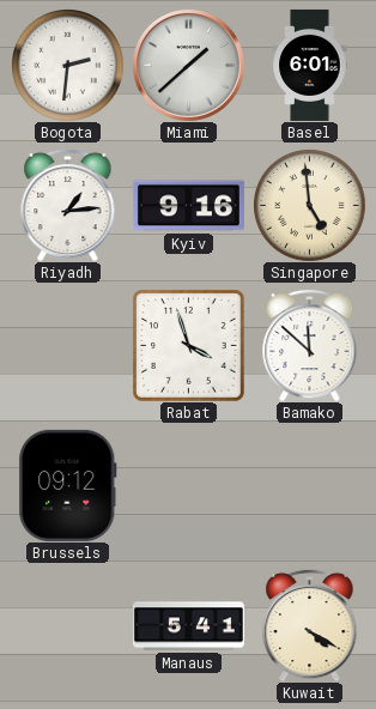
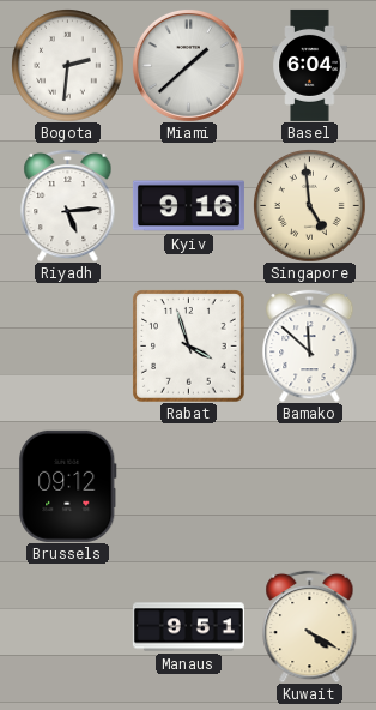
Basel: 6:01 -> 6:04 (310, 65)
Riyadh: 1:14 -> 5:14 (68, 205)
Manaus: 5:41 -> 9:51 (188, 627)
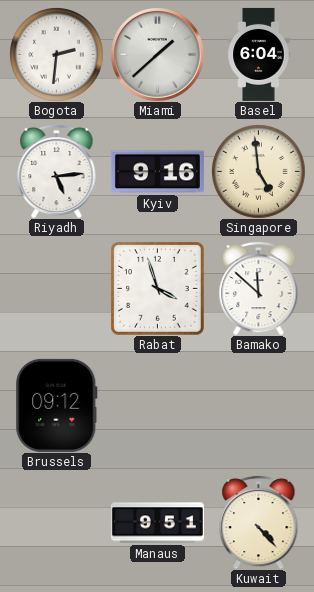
Kuwait: 4:20 -> 4:23 (259, 522)
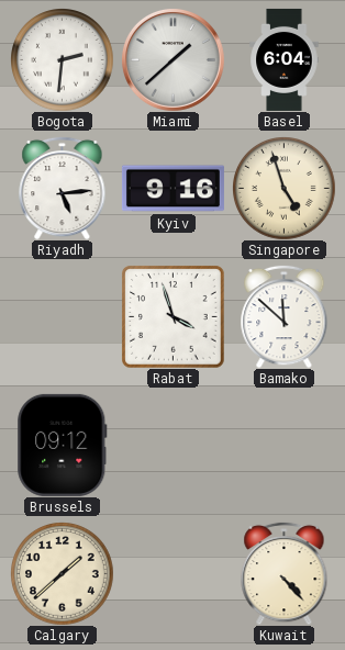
Singapore: 4:59 -> 4:57 (283, 188)
Calgary: none -> 1:38 (62, 573)
Manaus: 9:51 -> none (157, 523)
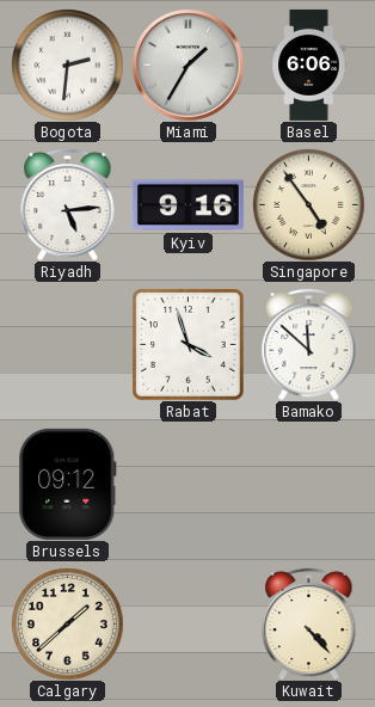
Miami: 1:38 -> 1:35 (187, 64)
Basel: 6:04 -> 6:06 (309, 64)
Singapore: 4:57 -> 4:54 (308, 204)
